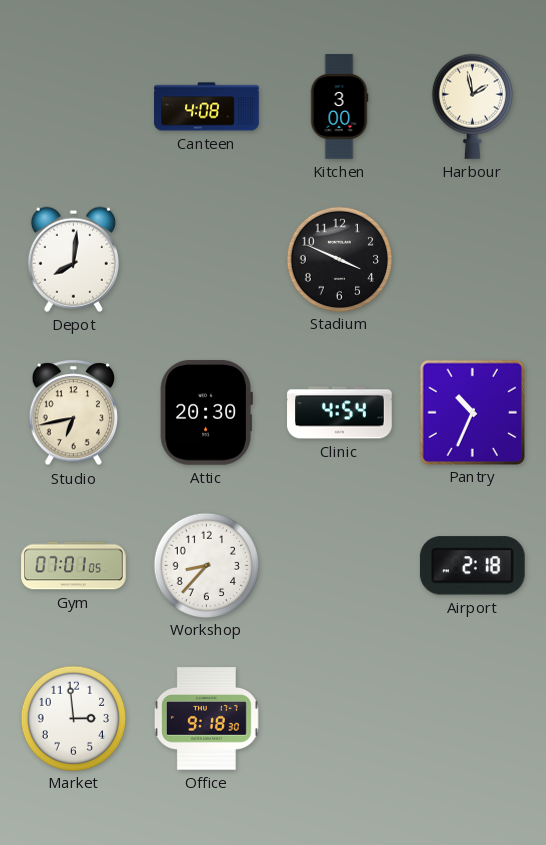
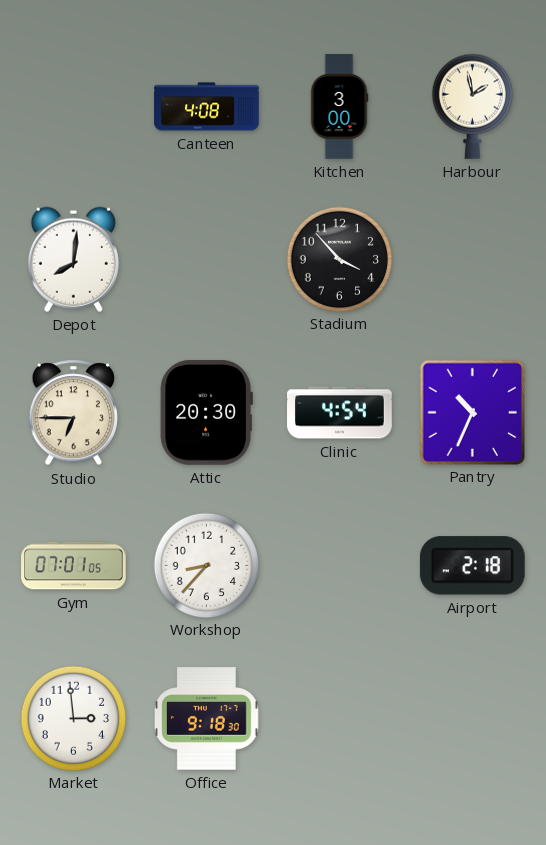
Stadium: 3:49 -> 3:53 (339, 259)
Studio: 6:43 -> 6:45 (73, 413)
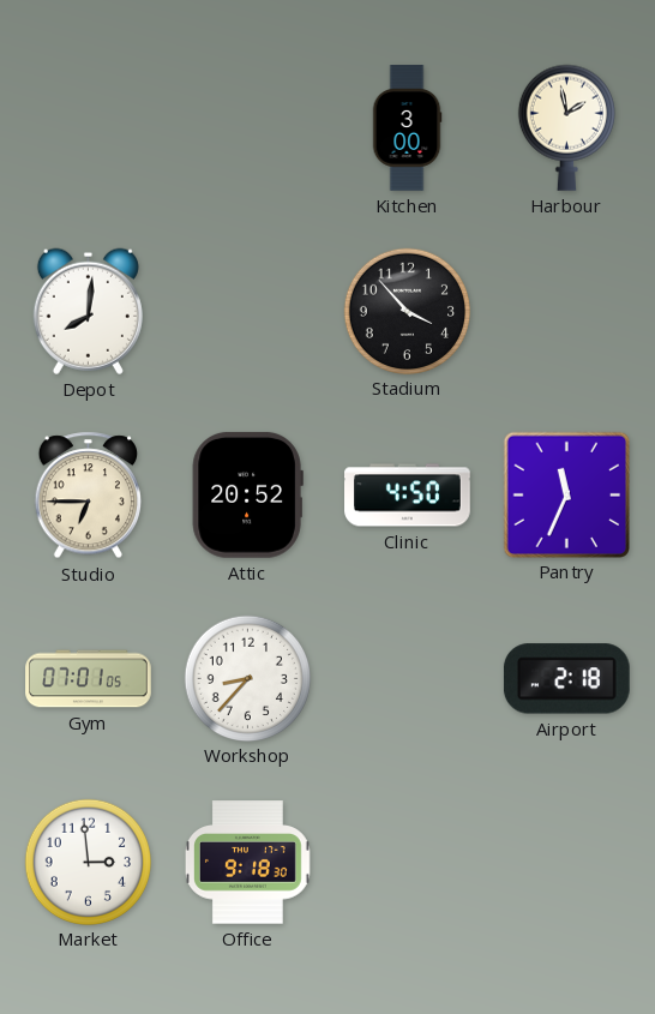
Canteen: 4:08 -> none (207, 107)
Attic: 20:30 -> 20:52 (247, 494)
Clinic: 4:54 -> 4:50 (408, 496)
Pantry: 10:34 -> 11:34 (566, 494)
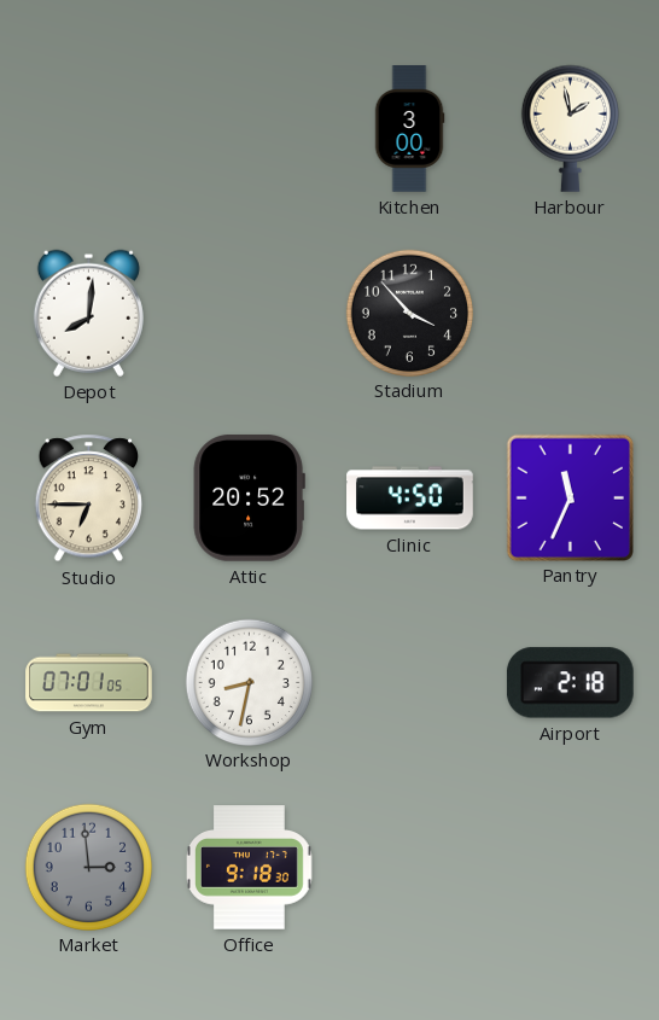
Workshop: 8:37 -> 8:32 (249, 682)
Market dial: white -> grey (88, 867)
